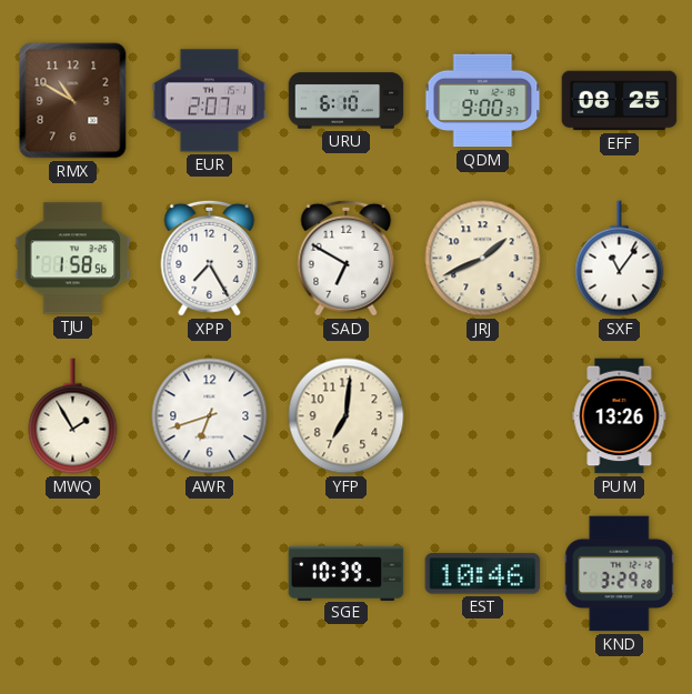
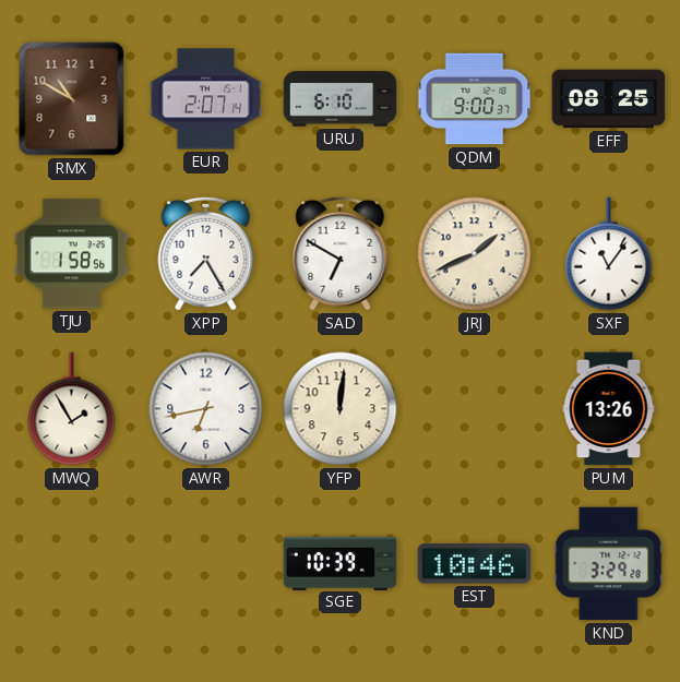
AWR: 6:42 -> 6:43 (206, 409)
YFP: 7:01 -> 12:01 (341, 409)
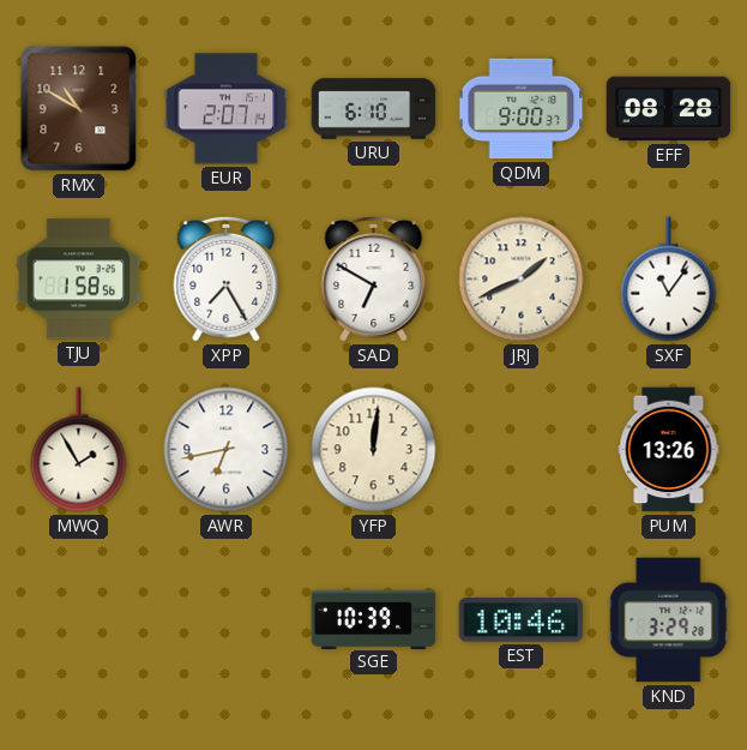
EFF: 08:25 -> 08:28 (669, 109)
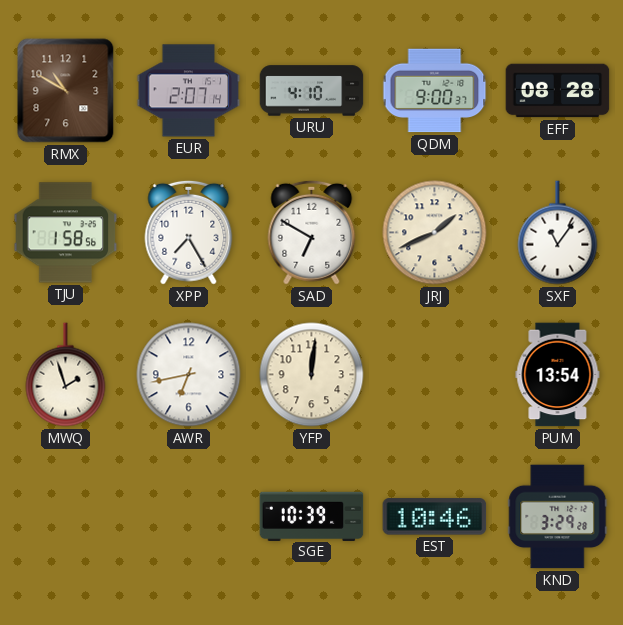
URU: 6:10 -> 4:10 (312, 91)
MWQ: 1:55 -> 1:57 (66, 375)
PUM: 13:26 -> 13:54 (558, 375)
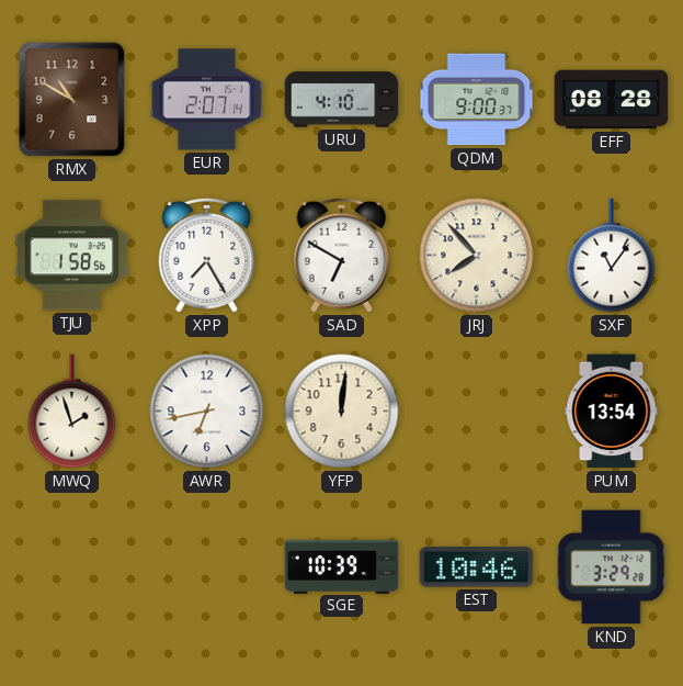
JRJ: 1:41 -> 7:53 (477, 256)
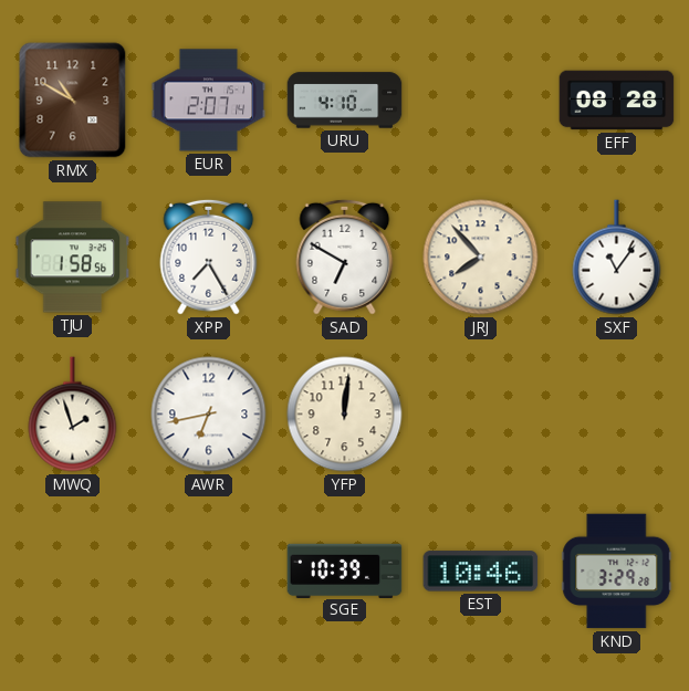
QDM: 9:00 -> none (477, 100)
PUM: 13:54 -> none (612, 412)
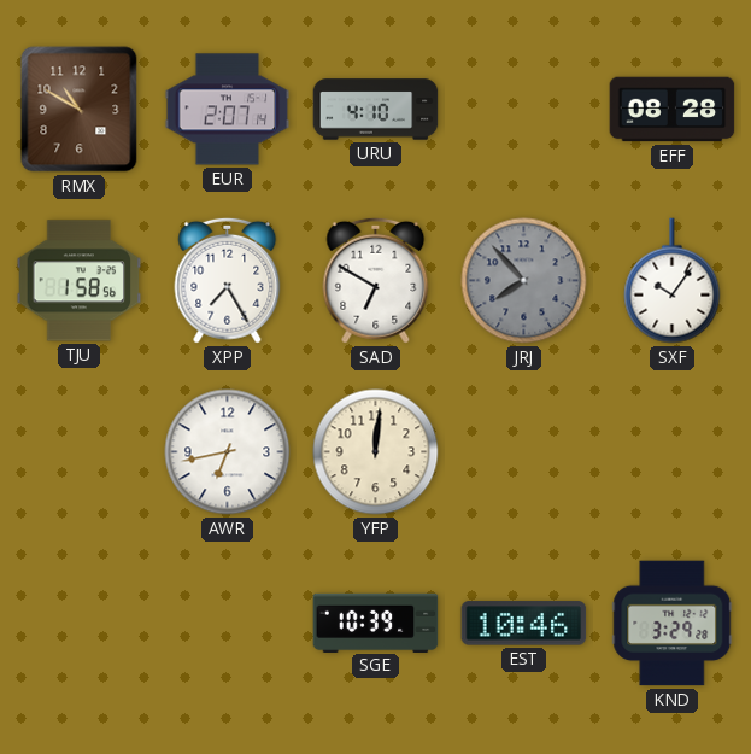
JRJ dial: cream -> grey (524, 281)
SXF: 11:06 -> 10:06 (673, 281)
MWQ: 1:57 -> none (73, 415)
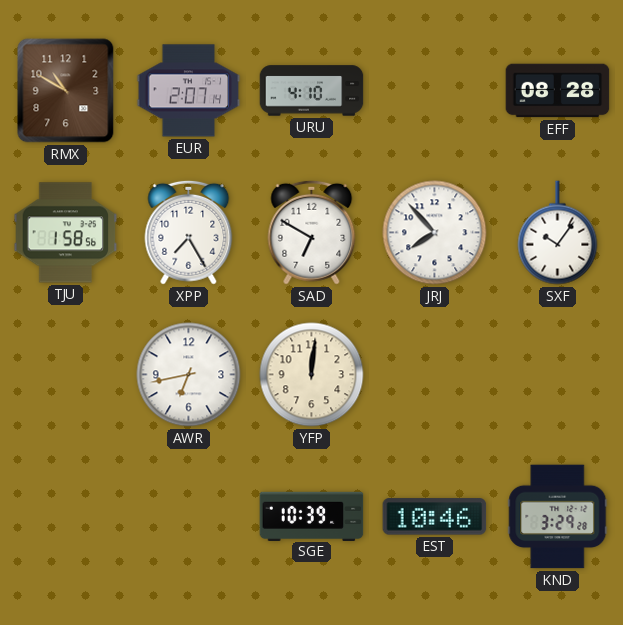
JRJ dial: grey -> white (435, 233)
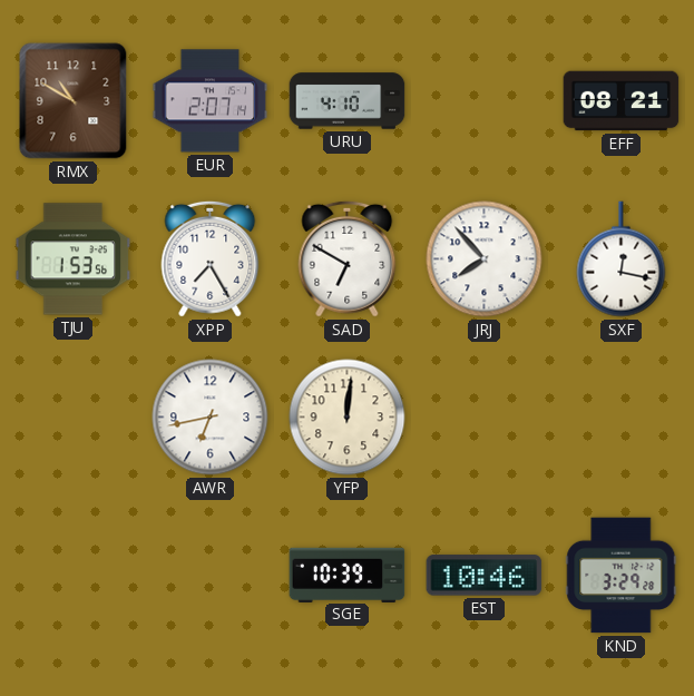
EFF: 08:28 -> 08:21 (622, 101)
TJU: 1:58 -> 1:53 (74, 259)
SXF: 10:06 -> 12:17 (622, 259)
